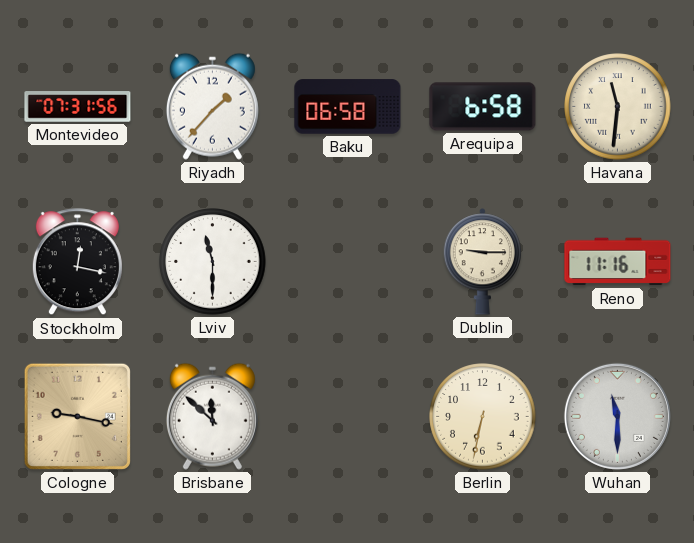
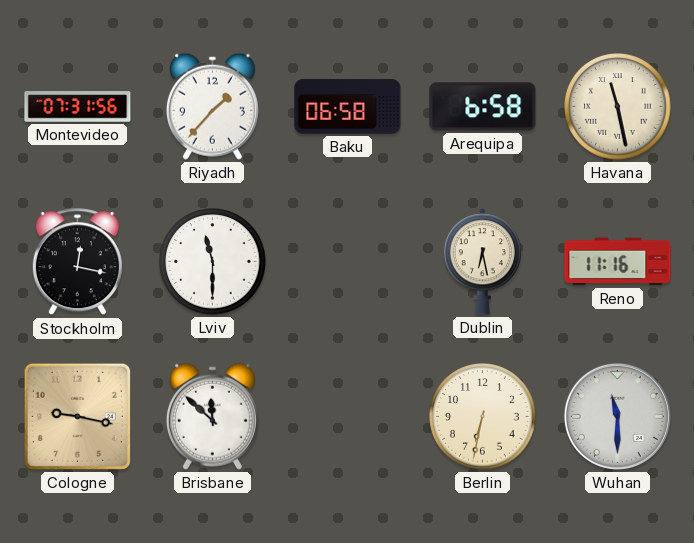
Havana: 11:31 -> 11:28 (618, 107)
Dublin: 9:15 -> 6:28 (483, 262)
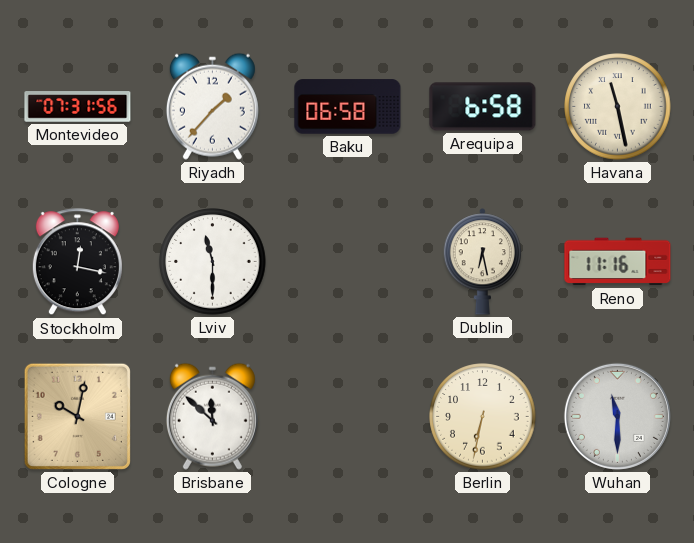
Cologne: 9:17 -> 10:02 (77, 416)
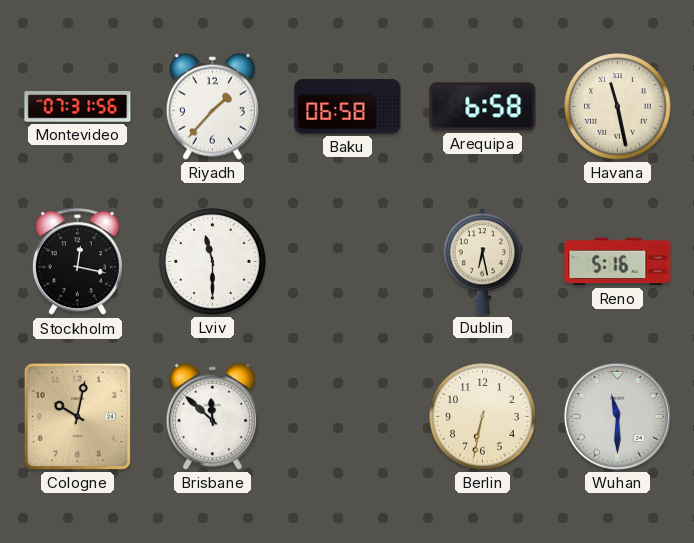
Reno: 11:16 -> 5:16 (618, 262)
